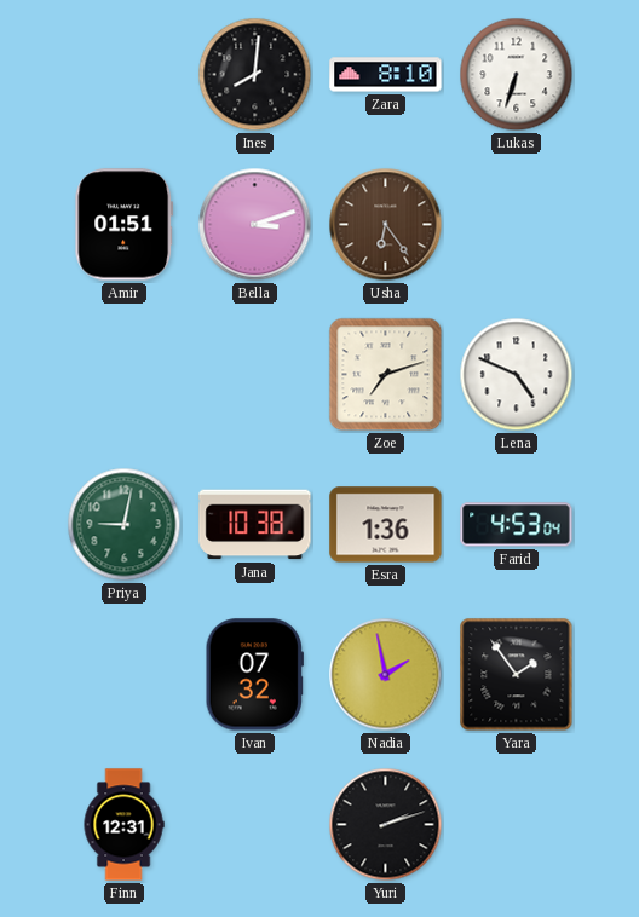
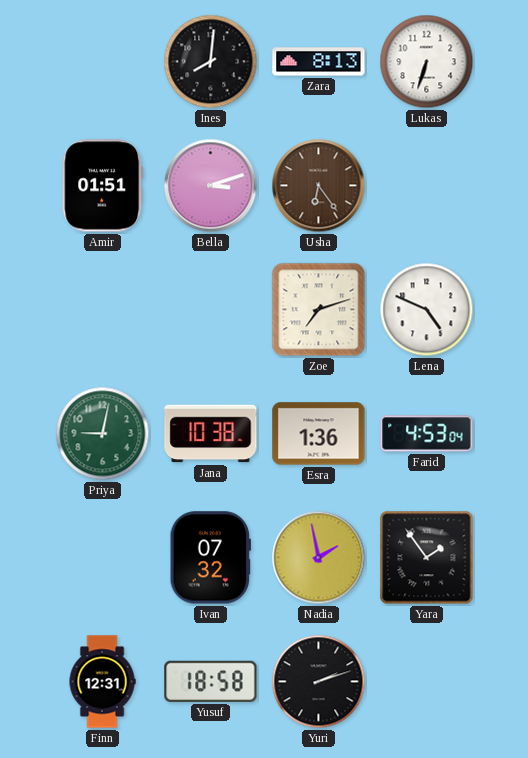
Zara: 8:10 -> 8:13 (319, 62)
Yusuf: none -> 18:58 (211, 681)
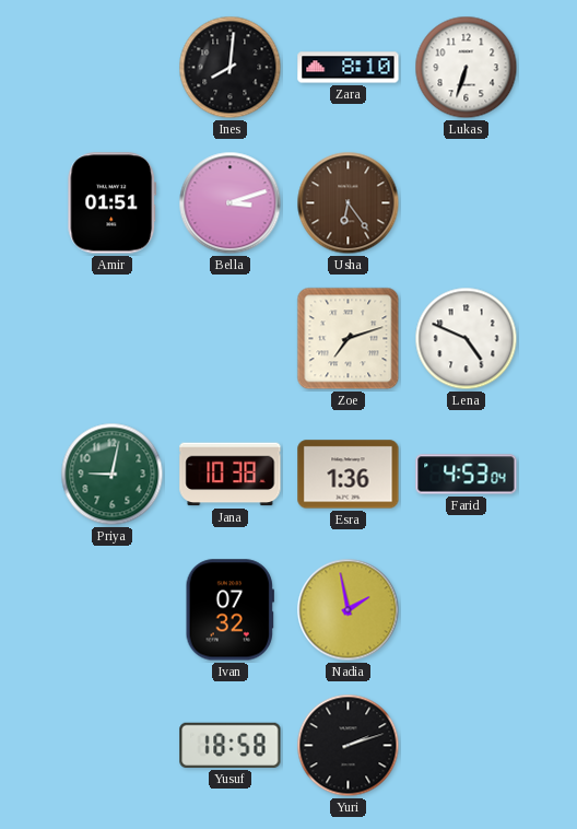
Zara: 8:13 -> 8:10 (349, 68)
Yara: 1:54 -> none (427, 558)
Finn: 12:31 -> none (102, 682)
